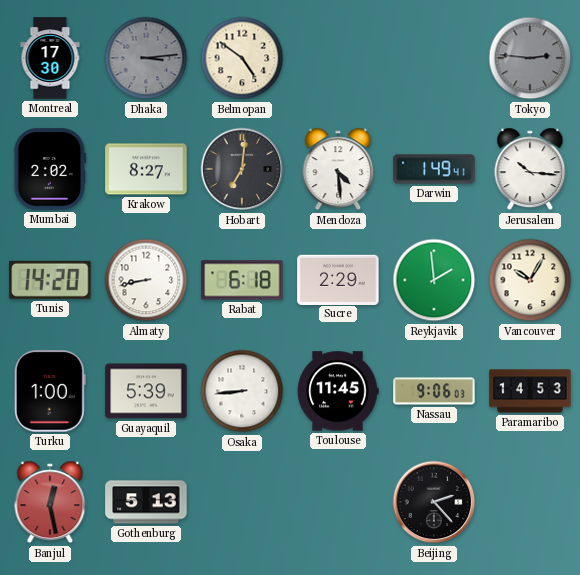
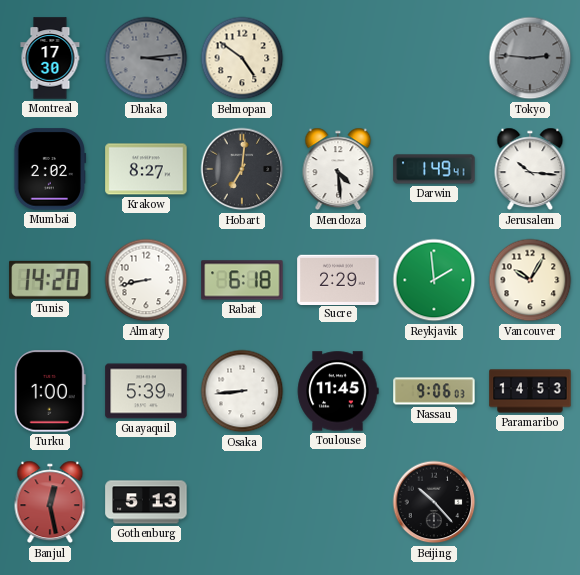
Beijing: 2:23 -> 10:23 (434, 502)
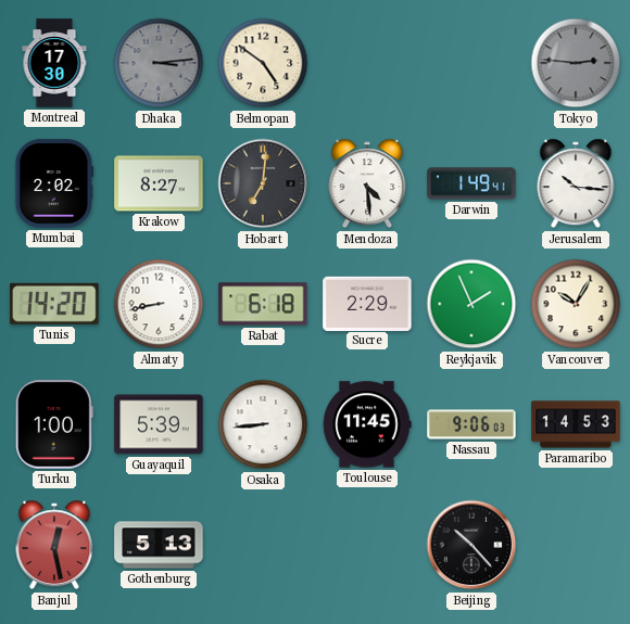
Reykjavik: 1:59 -> 1:56 (471, 304)
